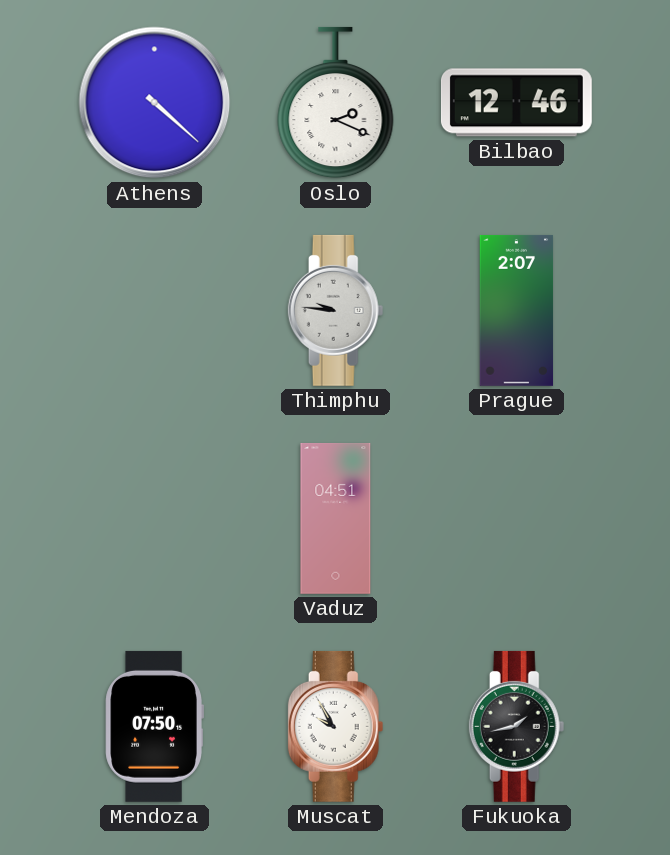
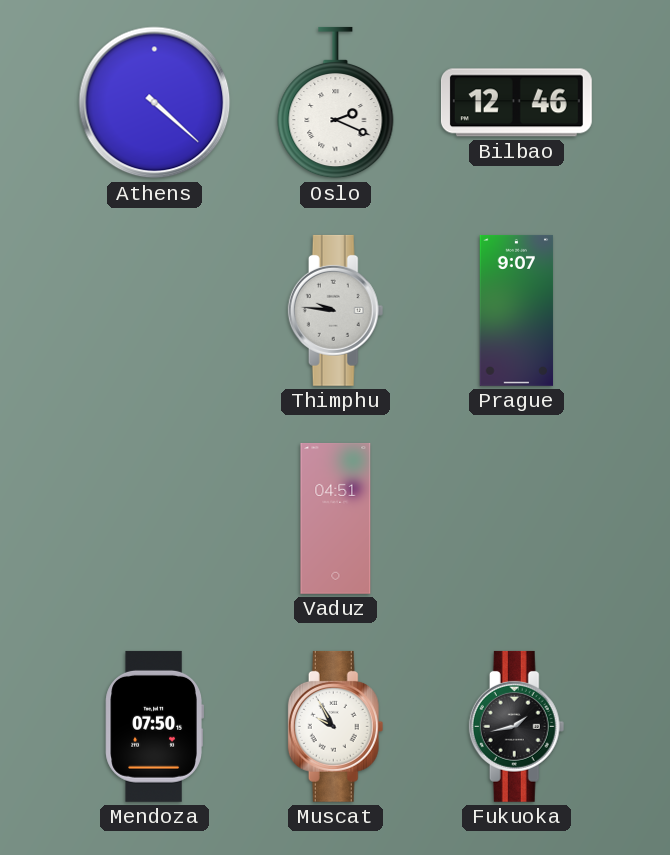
Prague: 2:07 -> 9:07 (517, 310)
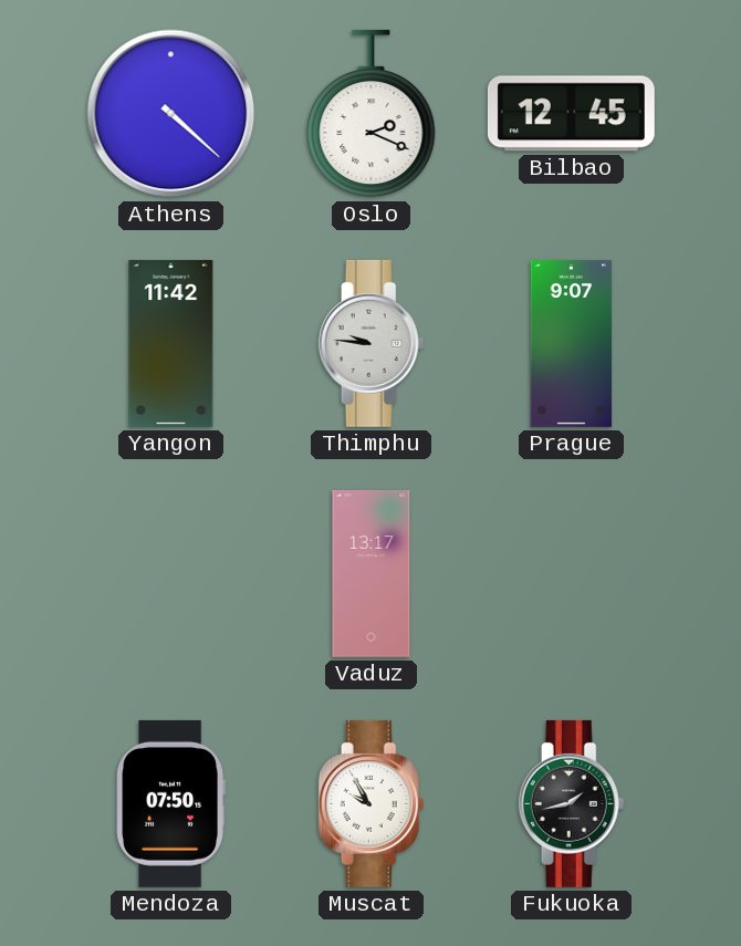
Bilbao: 12:46 -> 12:45 (571, 114)
Yangon: none -> 11:42 (171, 343)
Vaduz: 04:51 -> 13:17 (372, 573)
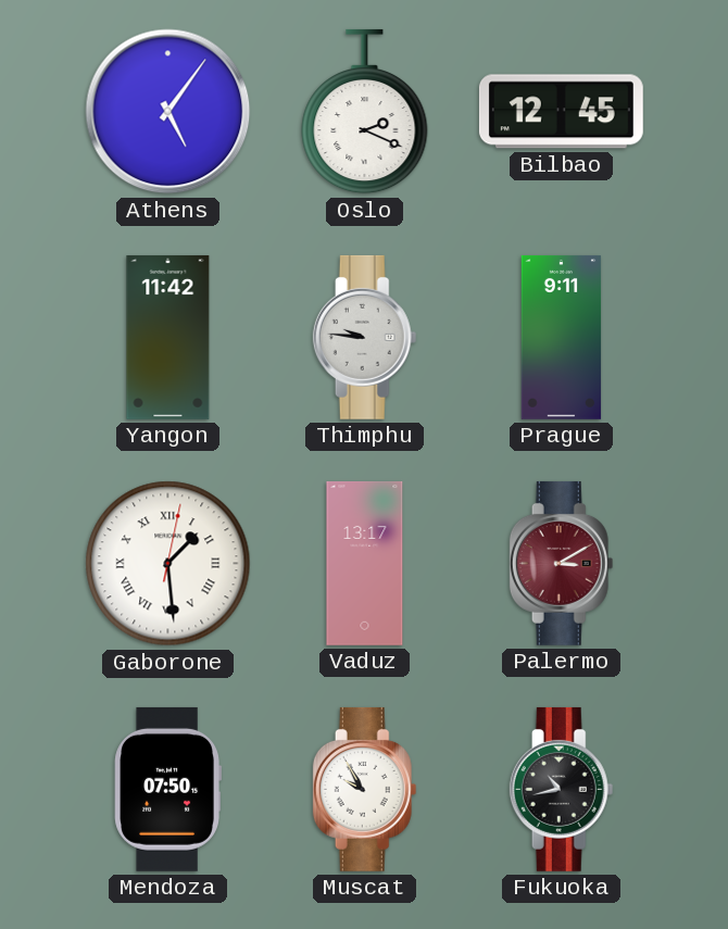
Athens: 4:22 -> 5:06 (168, 112)
Prague: 9:07 -> 9:11 (562, 337)
Gaborone: none -> 1:29 (168, 564)
Palermo: none -> 3:10 (562, 563)
Fukuoka: 1:43 -> 10:43 (562, 789)
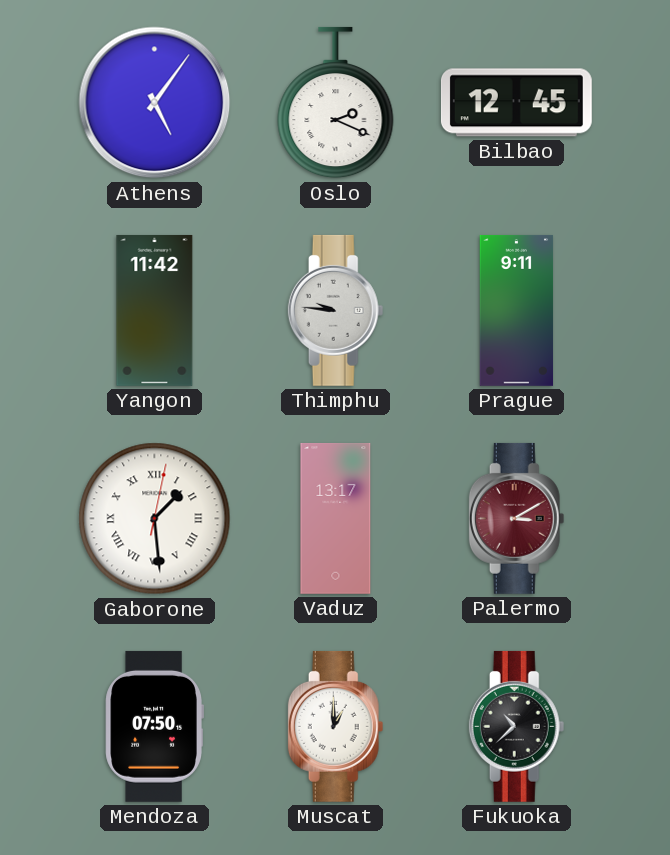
Muscat: 9:55 -> 1:00 (336, 726)
Fukuoka: 10:43 -> 10:38 (517, 726)
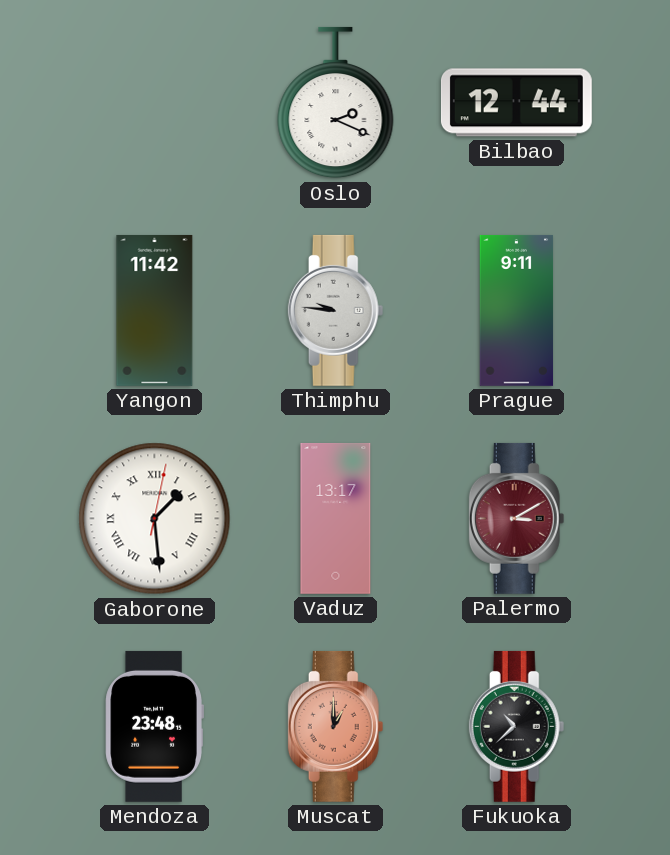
Athens: 5:06 -> none (155, 103)
Bilbao: 12:45 -> 12:44 (516, 103)
Mendoza: 07:50 -> 23:48 (154, 726)
Muscat dial: white -> salmon (336, 726)
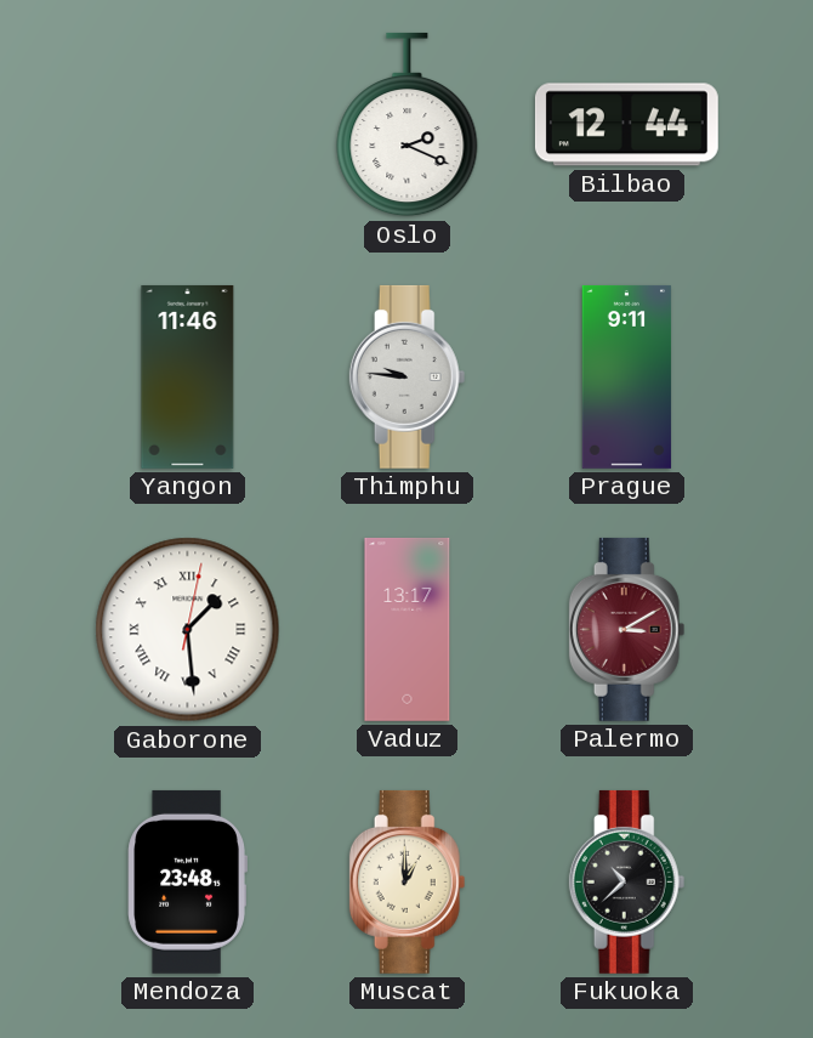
Yangon: 11:42 -> 11:46 (188, 376)
Muscat dial: salmon -> cream (408, 881)
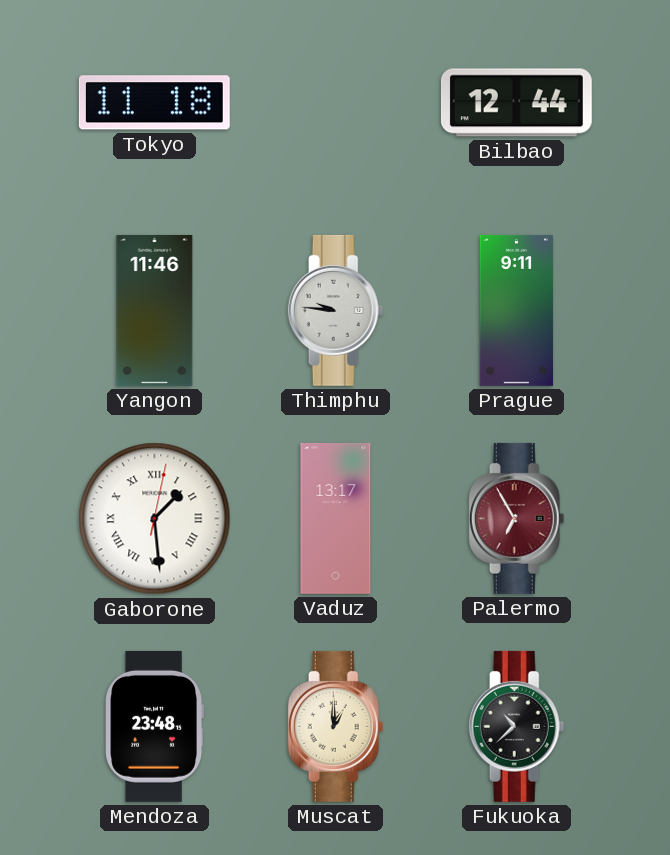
Tokyo: none -> 11:18 (154, 103)
Oslo: 2:19 -> none (408, 125)
Palermo: 3:10 -> 6:55 (517, 518)
